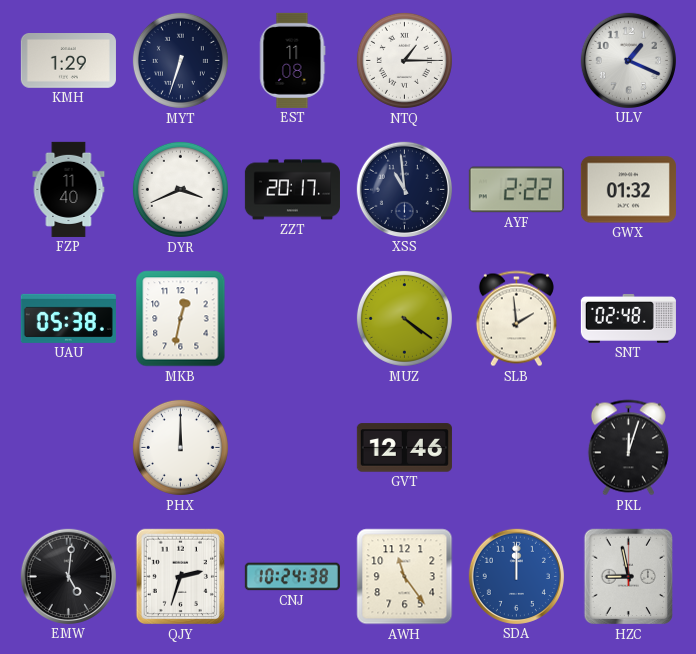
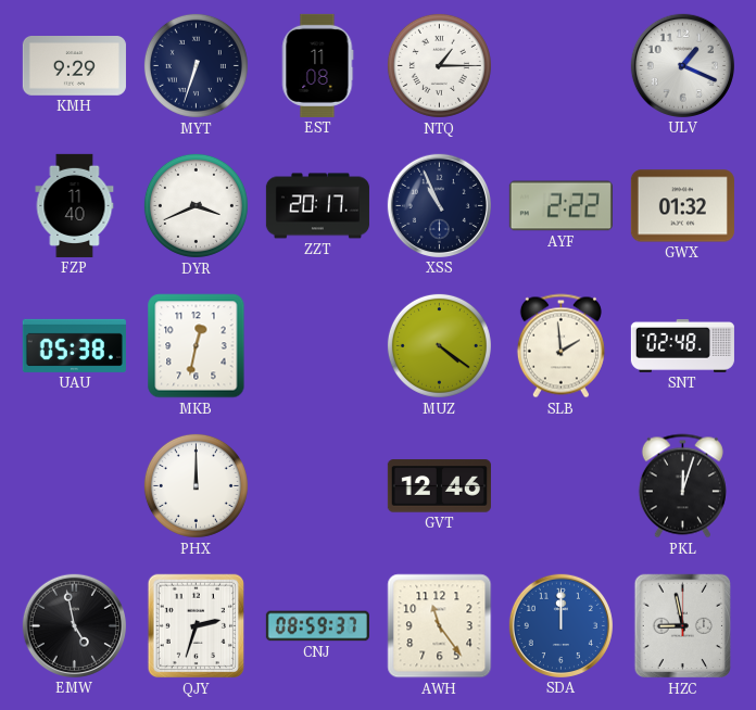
KMH: 1:29 -> 9:29 (74, 66)
XSS: 10:59 -> 10:56 (439, 205)
EMW: 5:01 -> 4:58 (74, 625)
CNJ: 10:24 -> 08:59 (317, 626)
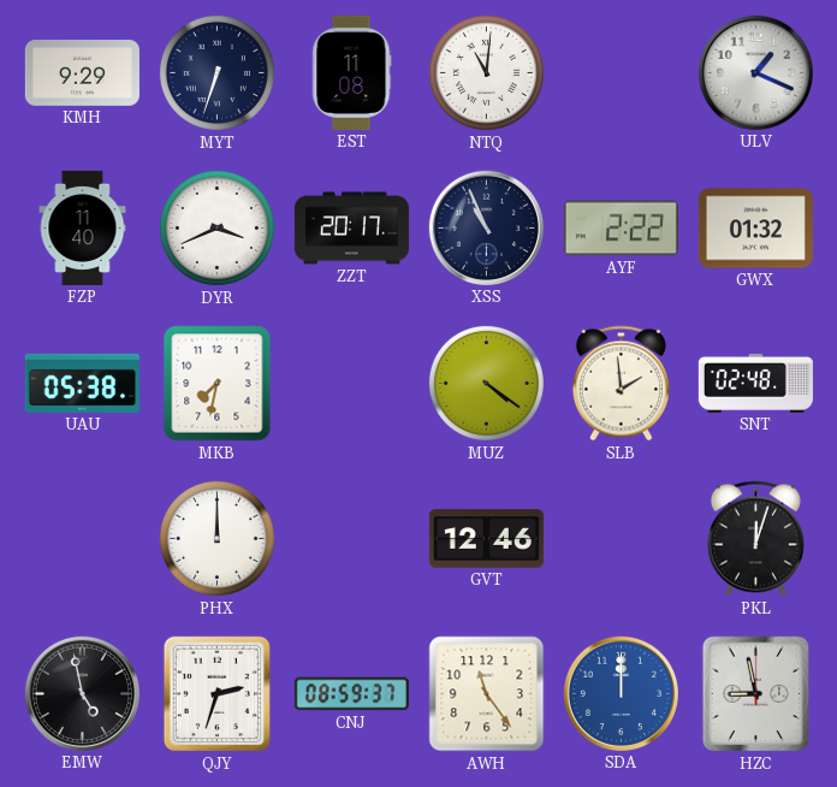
NTQ: 1:15 -> 11:01 (486, 72)
MKB: 12:32 -> 7:32 (218, 384)
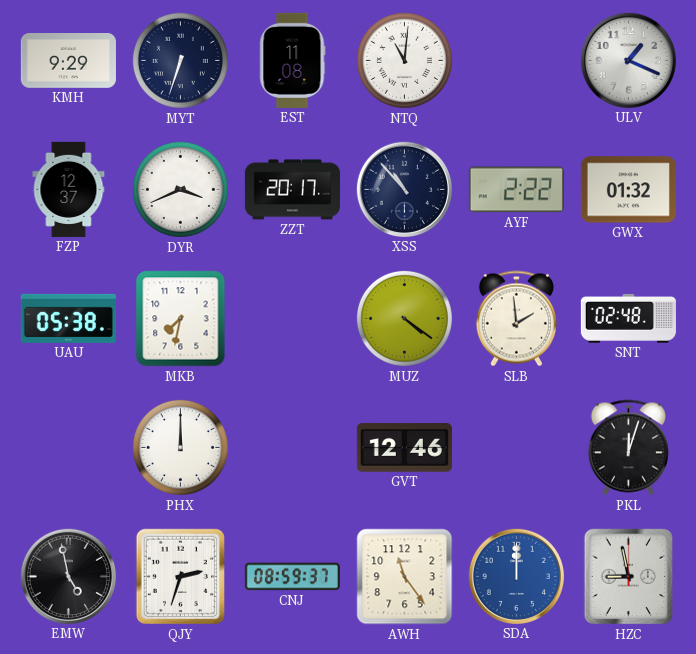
FZP: 11:40 -> 12:37 (69, 189)
XSS: 10:56 -> 10:53 (404, 189)
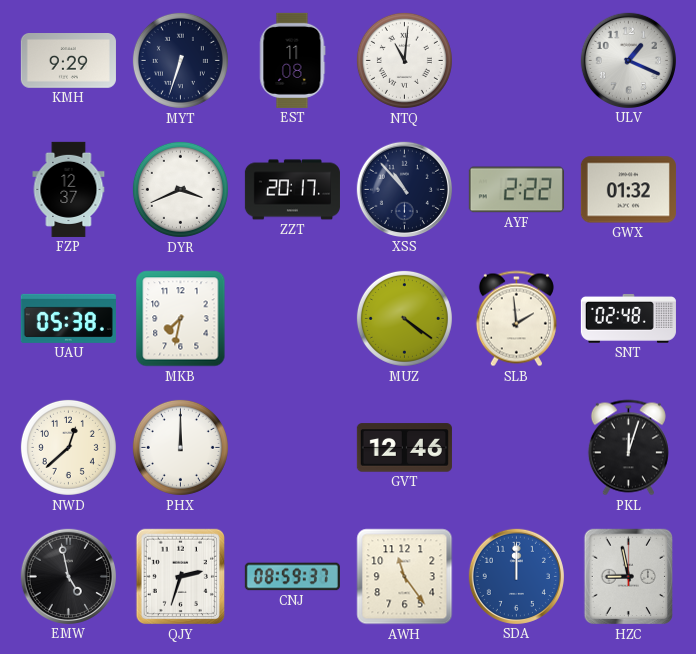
NWD: none -> 12:38 (68, 447)
